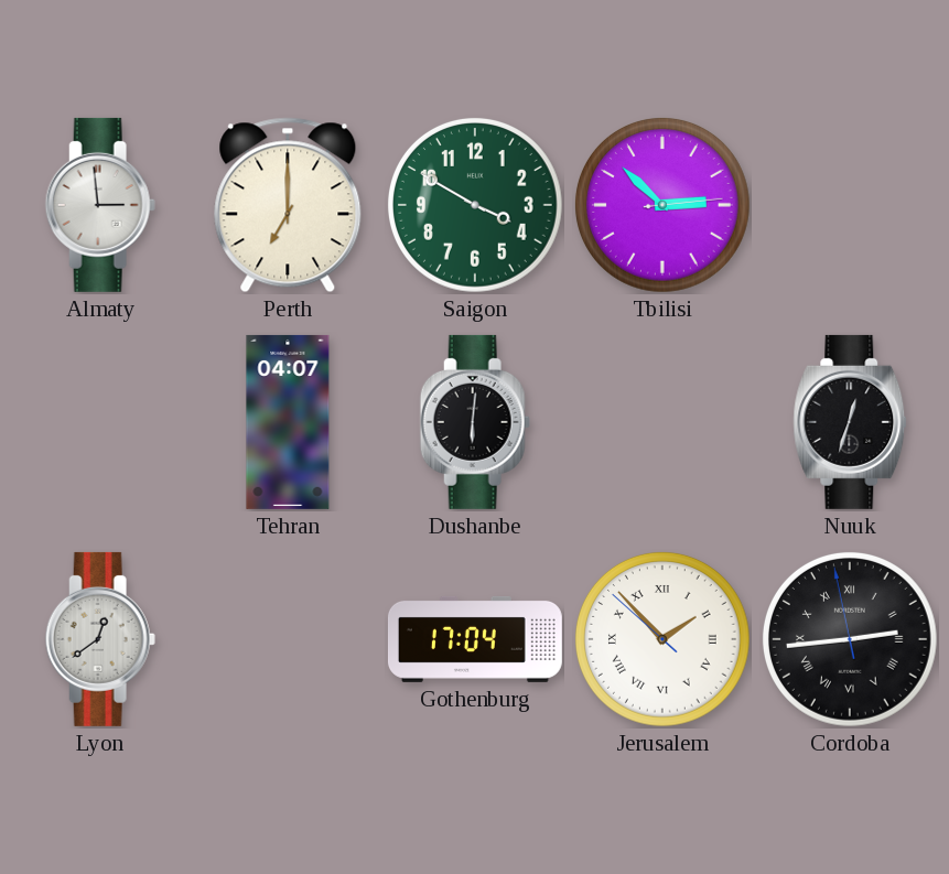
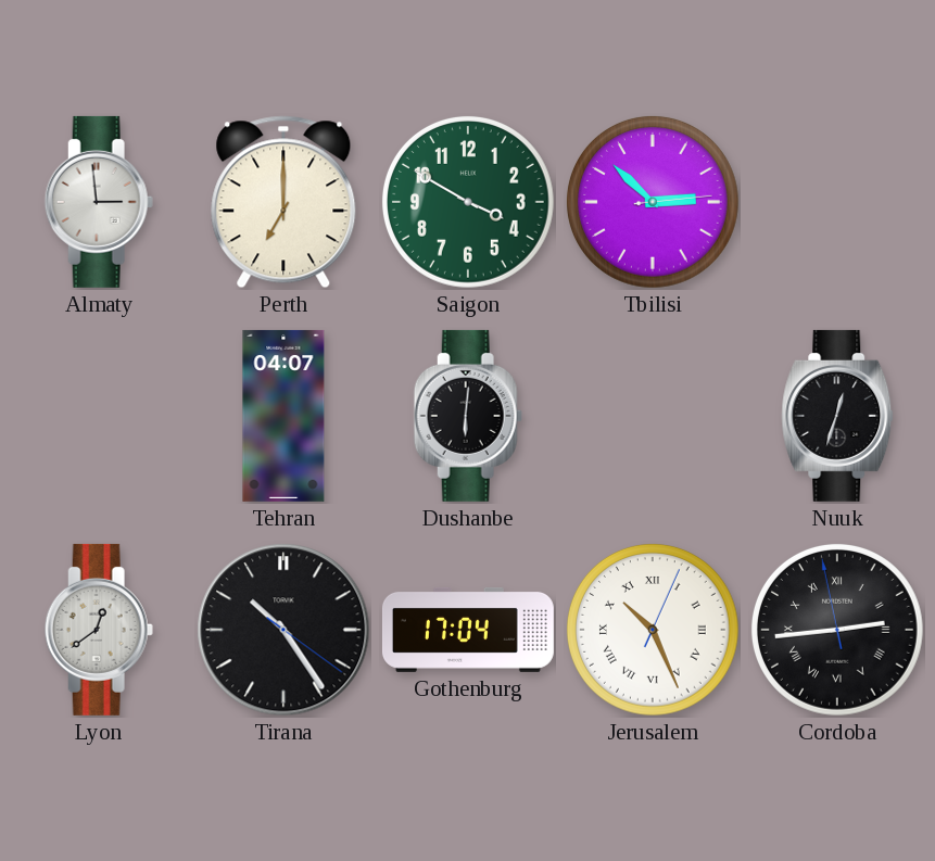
Tirana: none -> 10:24 (283, 630)
Jerusalem: 1:52 -> 10:26 (653, 630)
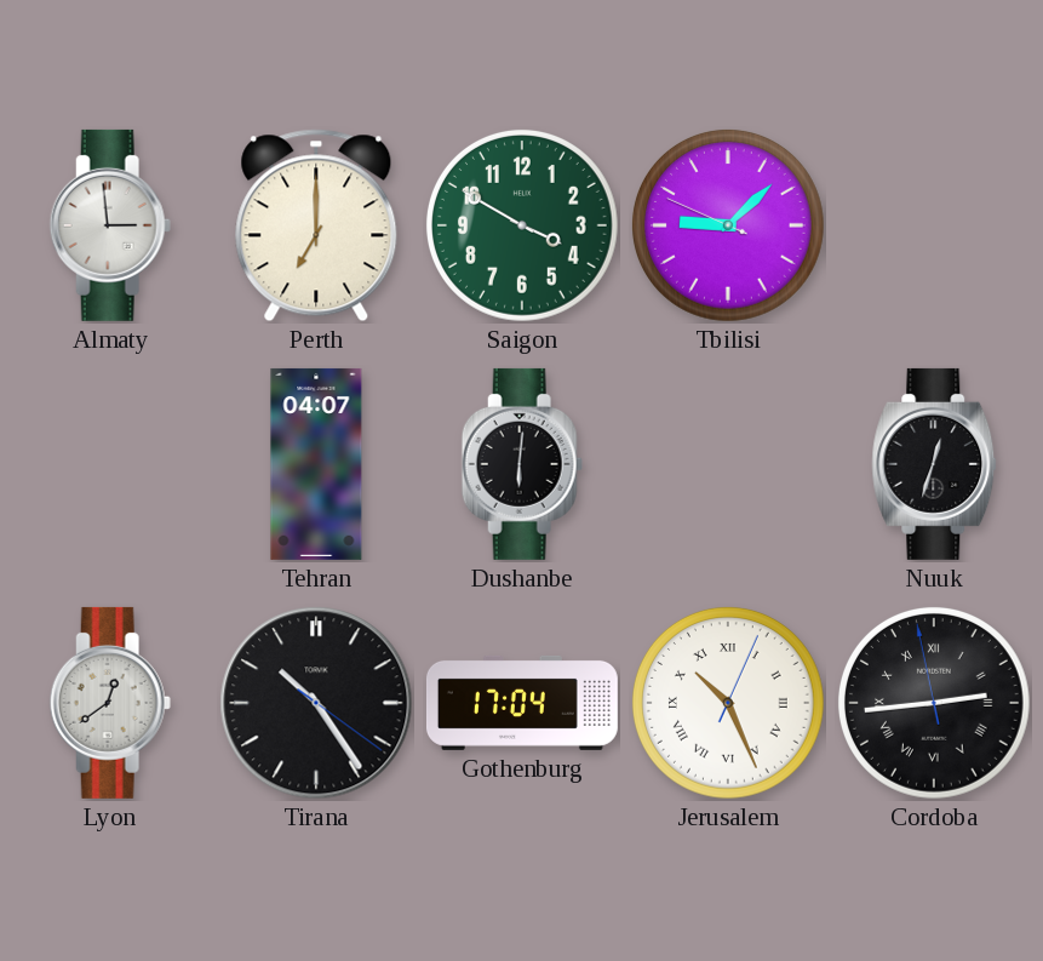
Tbilisi: 2:52 -> 9:07 (728, 225)
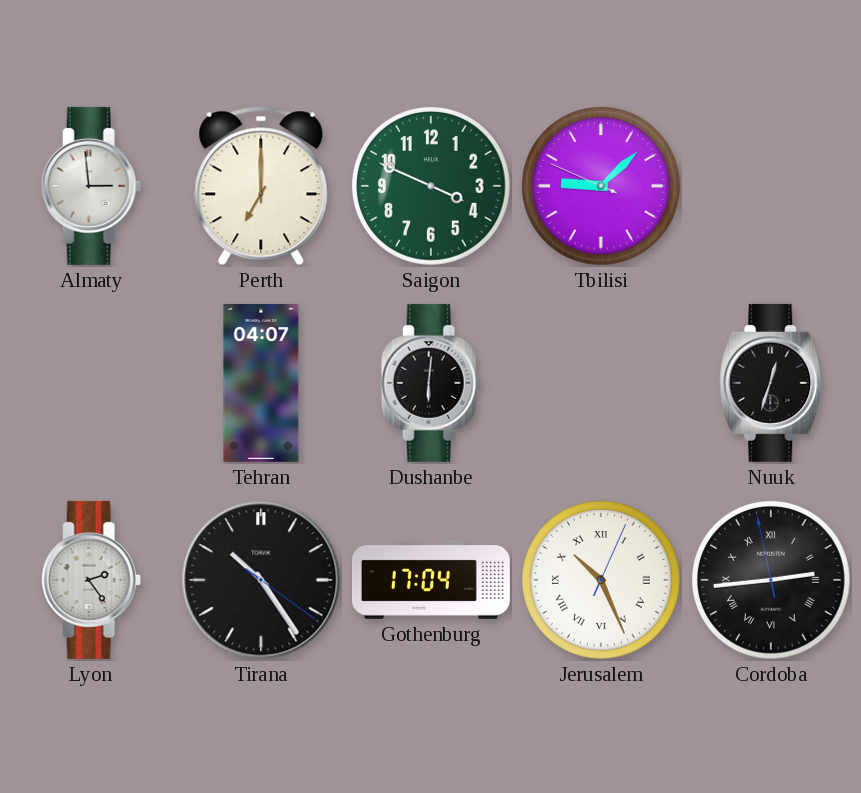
Saigon: 3:50 -> 3:49 (431, 186)
Lyon: 12:39 -> 2:24 (91, 580)
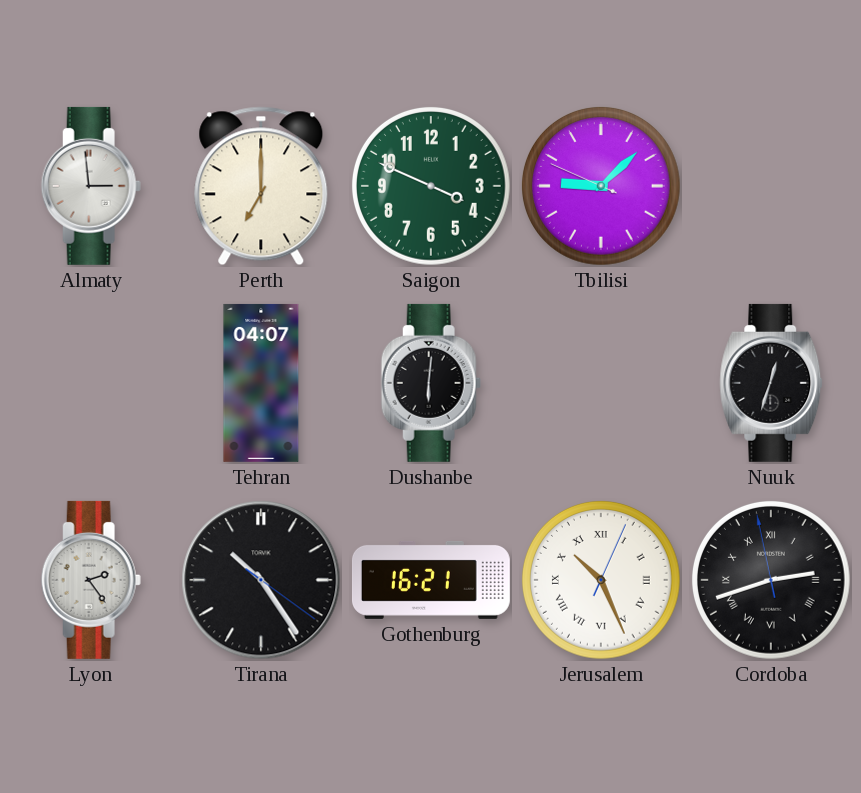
Gothenburg: 17:04 -> 16:21 (431, 580)
Cordoba: 2:43 -> 2:41 (771, 580)
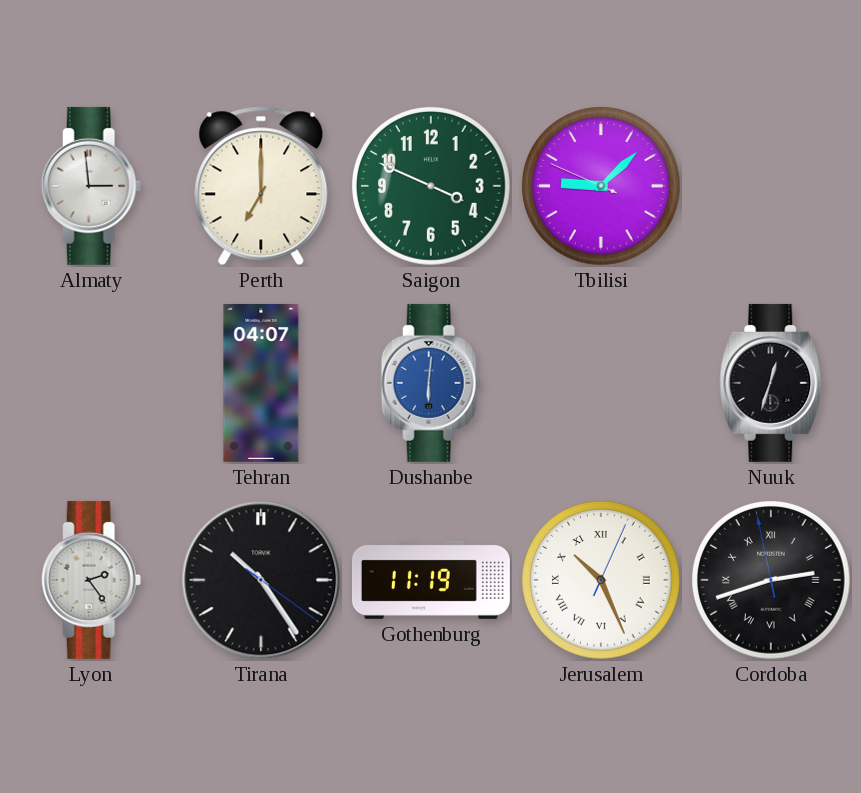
Dushanbe dial: black -> blue (431, 383)
Gothenburg: 16:21 -> 11:19 (431, 580)
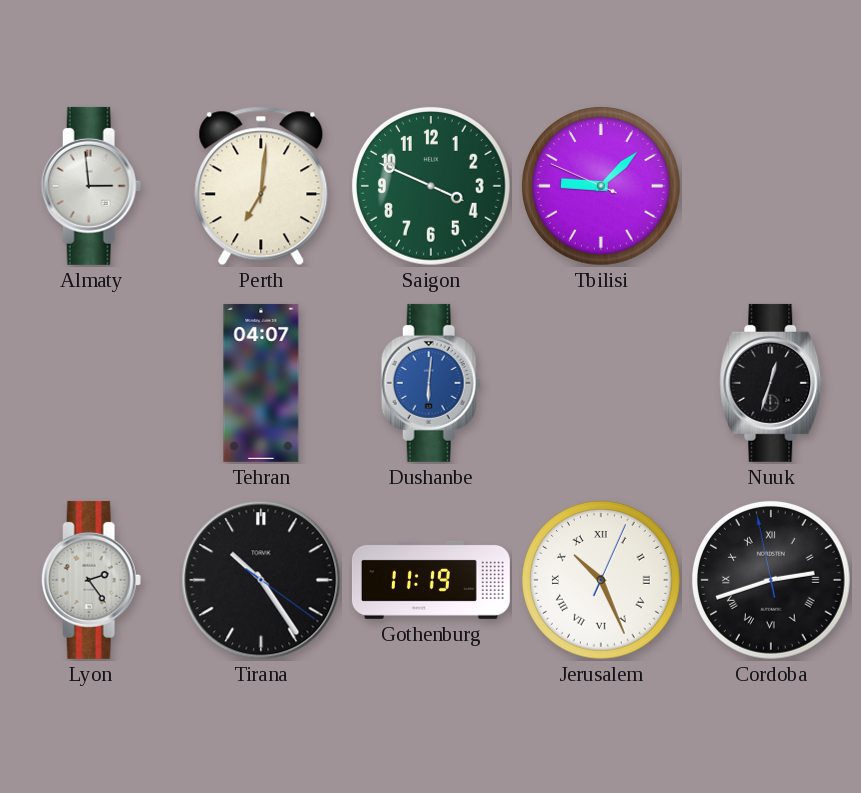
Perth: 7:00 -> 7:01 (261, 186)
